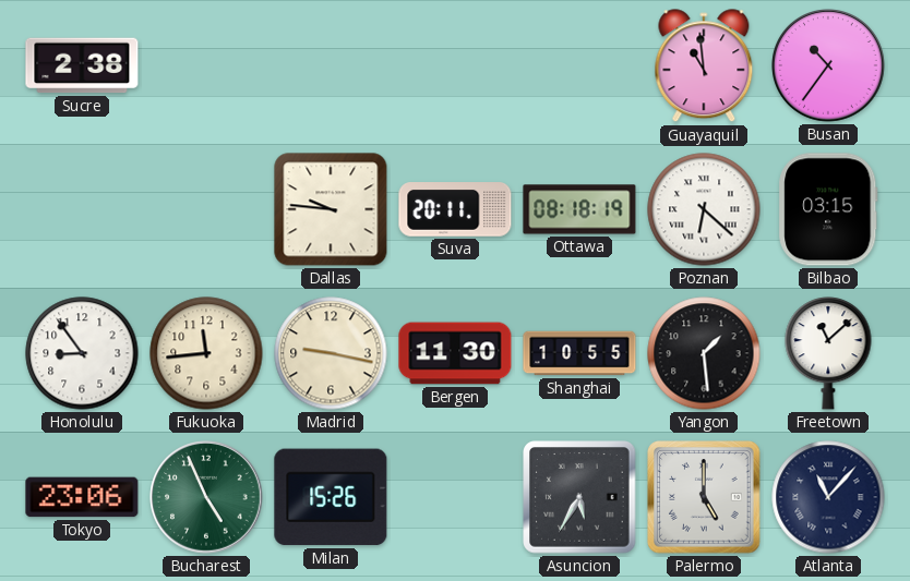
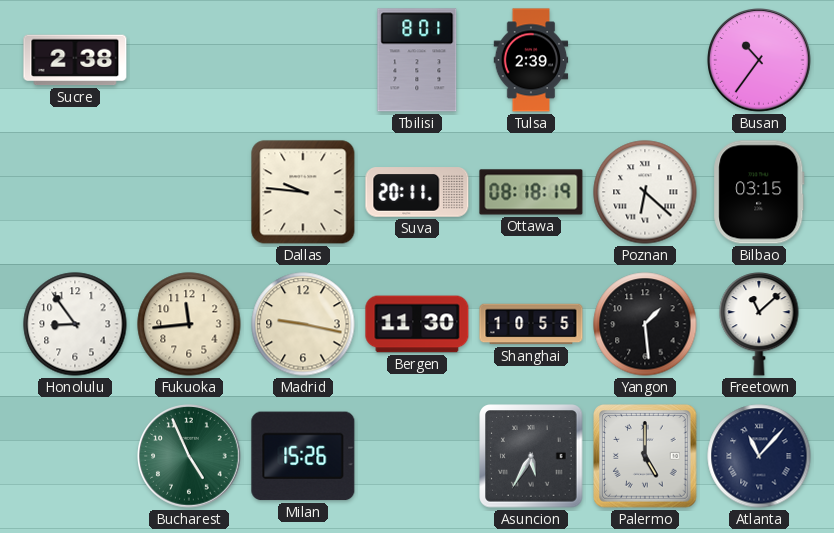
Tbilisi: none -> 8:01 (417, 60)
Tulsa: none -> 2:39 (531, 60)
Guayaquil: 10:59 -> none (704, 66)
Tokyo: 23:06 -> none (82, 497)
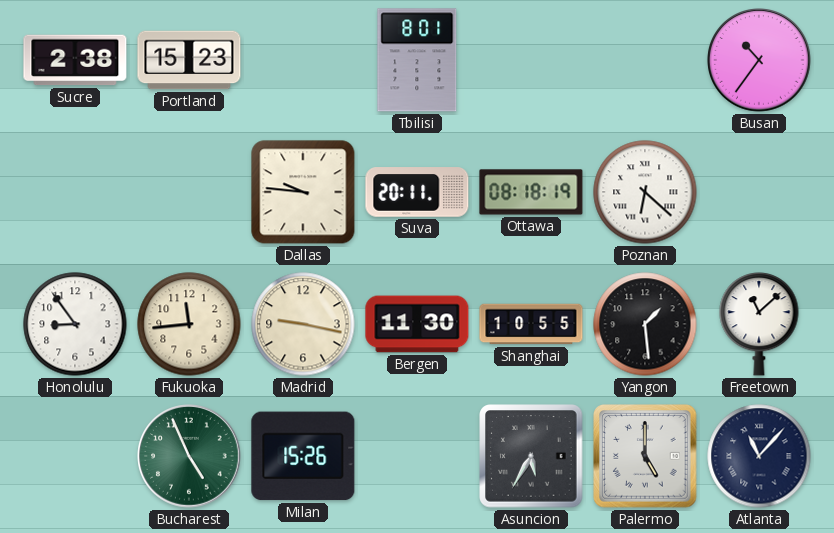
Portland: none -> 15:23 (189, 60)
Tulsa: 2:39 -> none (531, 60)
Bilbao: 03:15 -> none (759, 192)
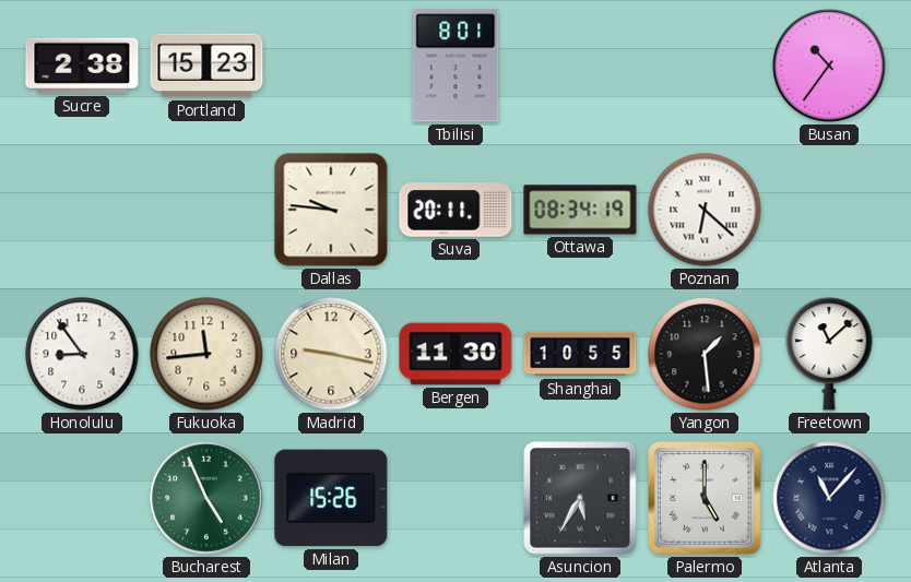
Ottawa: 08:18 -> 08:34 (580, 210)
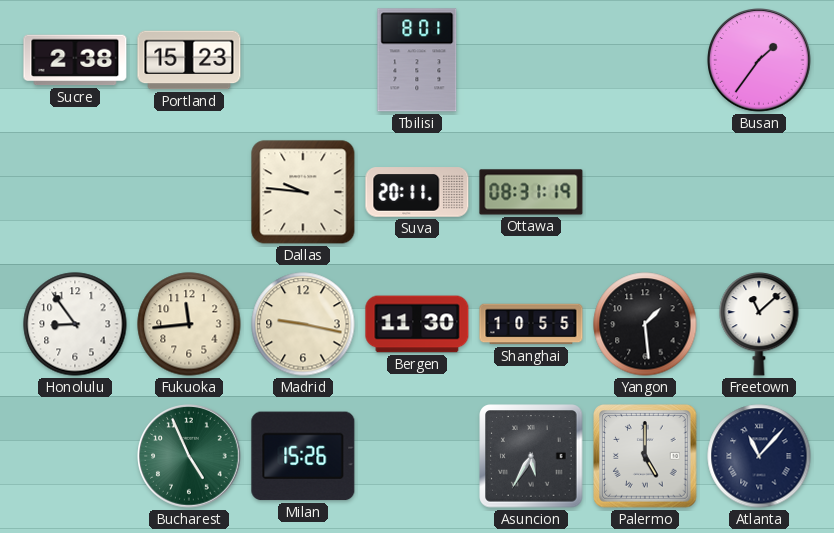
Busan: 10:36 -> 1:36 (759, 60)
Ottawa: 08:34 -> 08:31 (531, 192)
Poznan: 6:22 -> none (705, 210)
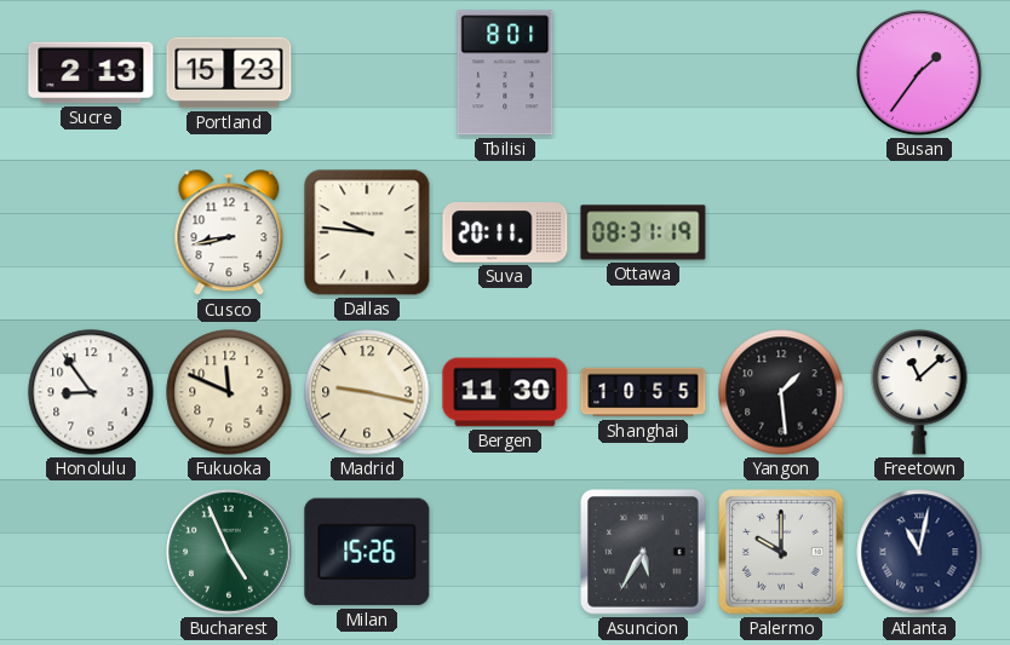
Sucre: 2:38 -> 2:13 (91, 73)
Cusco: none -> 8:43 (229, 234)
Fukuoka: 11:44 -> 11:49 (229, 392)
Palermo: 5:00 -> 10:00 (781, 552)
Atlanta: 11:07 -> 11:02 (919, 552)
